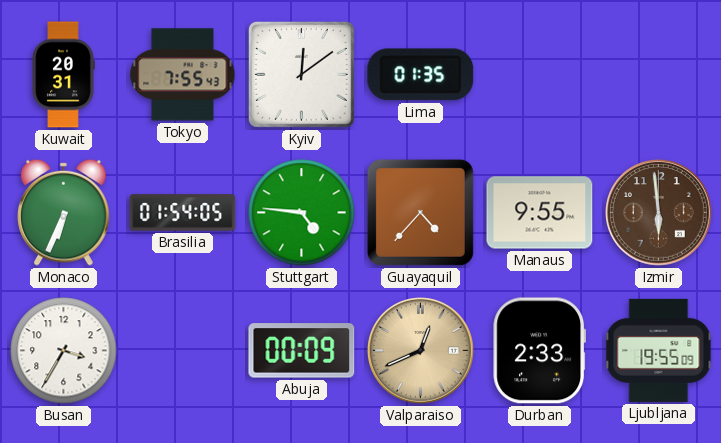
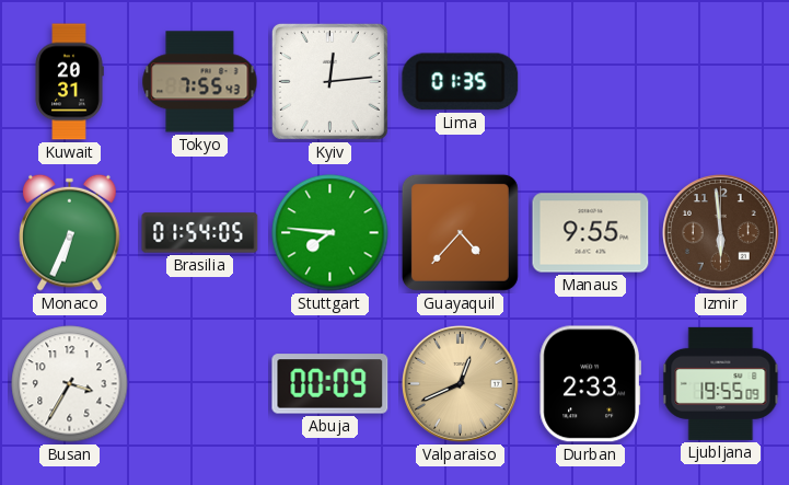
Kyiv: 12:09 -> 12:14 (329, 81)
Stuttgart: 4:46 -> 7:46 (330, 233)
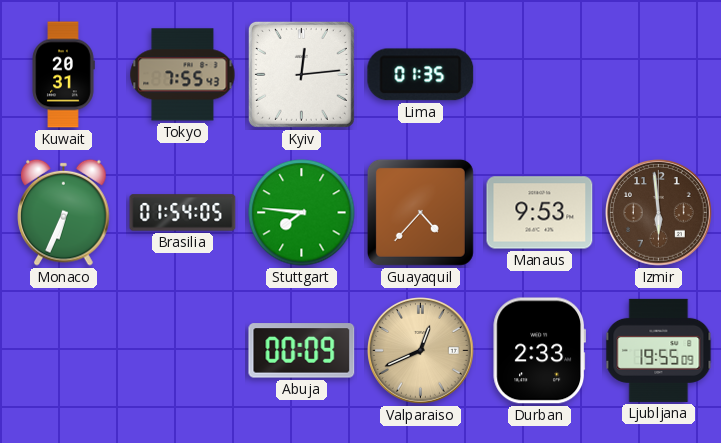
Manaus: 9:55 -> 9:53 (540, 213)
Busan: 3:35 -> none (70, 384)
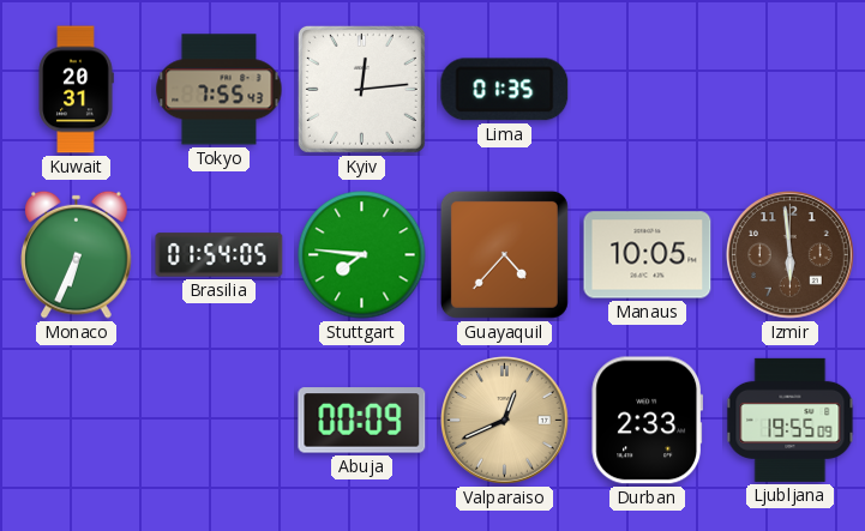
Manaus: 9:53 -> 10:05 (648, 255)
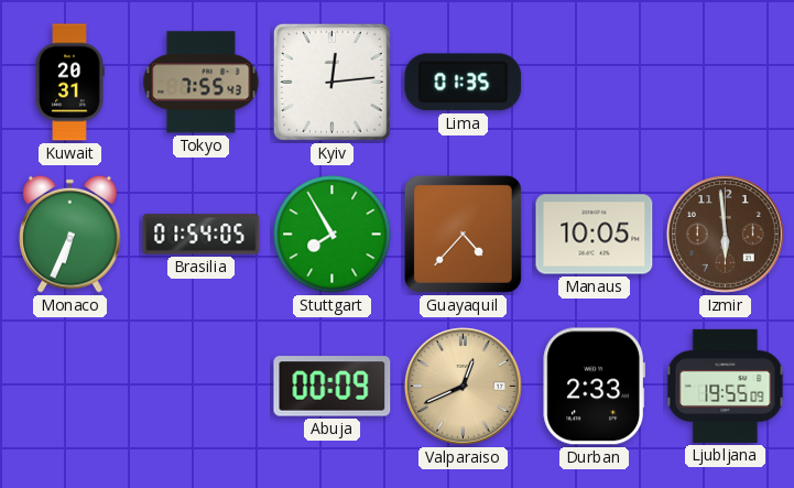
Stuttgart: 7:46 -> 7:55 (333, 235)
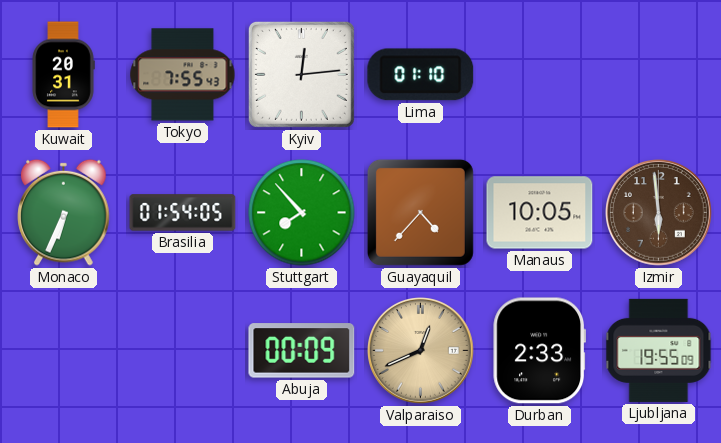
Lima: 01:35 -> 01:10 (421, 75)
Stuttgart: 7:55 -> 7:53 (302, 213)
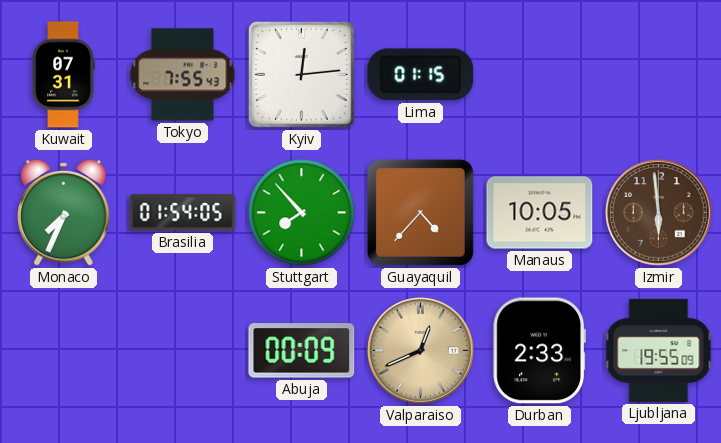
Kuwait: 20:31 -> 07:31 (63, 75)
Lima: 01:10 -> 01:15 (421, 75)
Monaco: 6:34 -> 7:34 (64, 212)
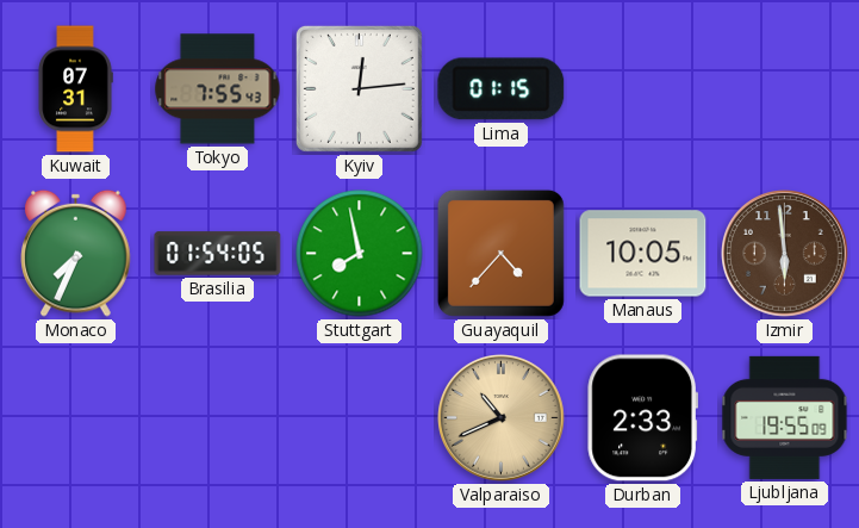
Stuttgart: 7:53 -> 7:58 (360, 254)
Abuja: 00:09 -> none (302, 351)
Valparaiso: 12:41 -> 10:41 (502, 418)
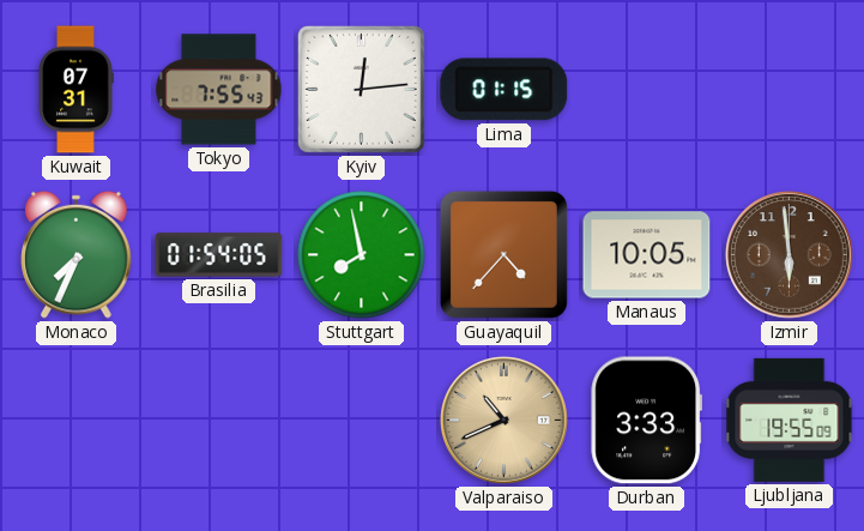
Durban: 2:33 -> 3:33 (646, 421)
